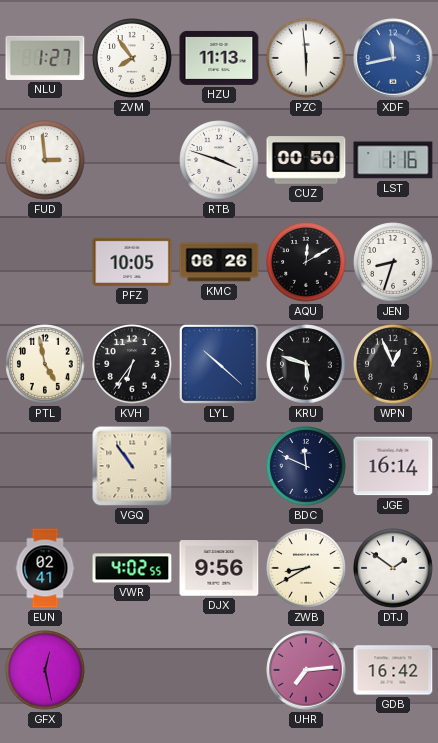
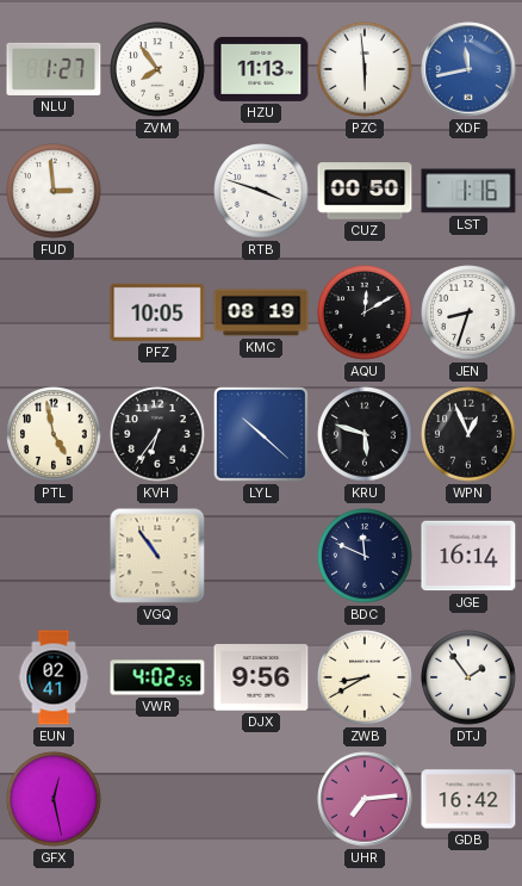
KMC: 06:26 -> 08:19 (261, 312)
DTJ: 1:51 -> 1:54 (468, 677)
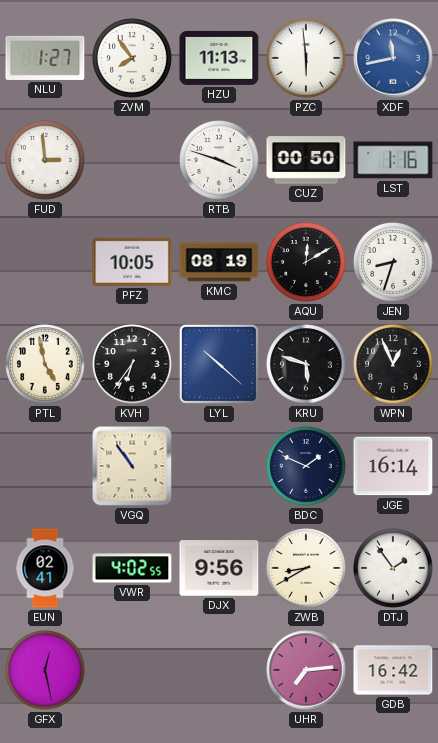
BDC: 11:49 -> 1:49 (306, 466)
